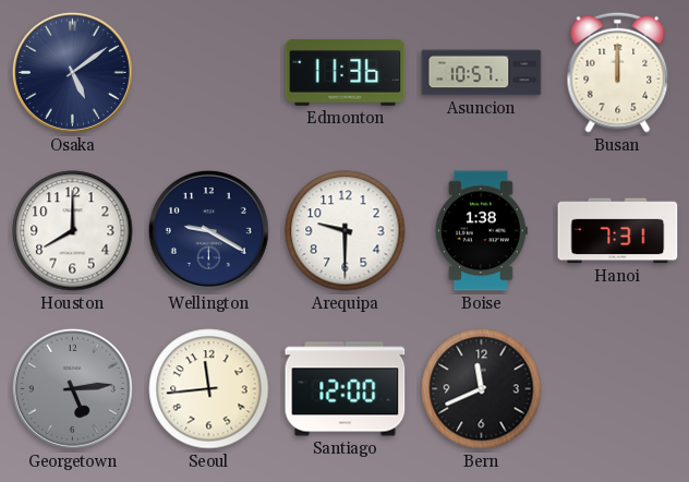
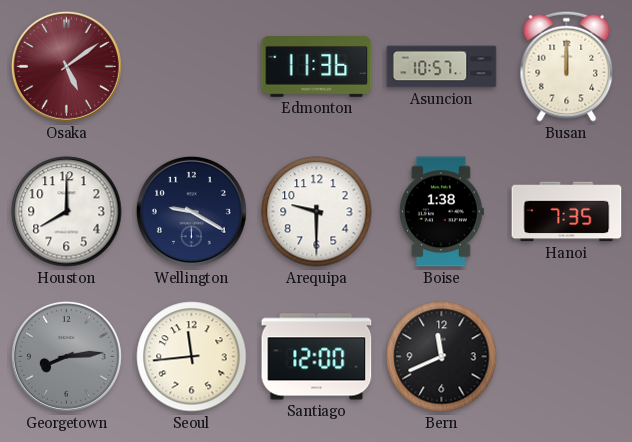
Osaka dial: navy -> burgundy (66, 66)
Hanoi: 7:31 -> 7:35 (567, 212)
Georgetown: 5:14 -> 8:14 (66, 356)
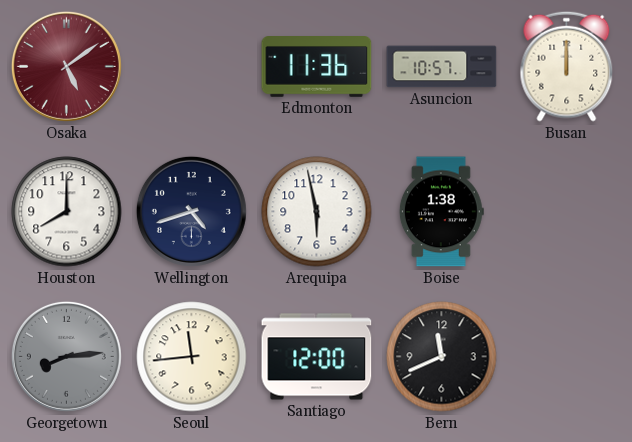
Wellington: 9:20 -> 4:42 (191, 211)
Arequipa: 9:30 -> 5:58 (317, 212)
Hanoi: 7:35 -> none (567, 212)
